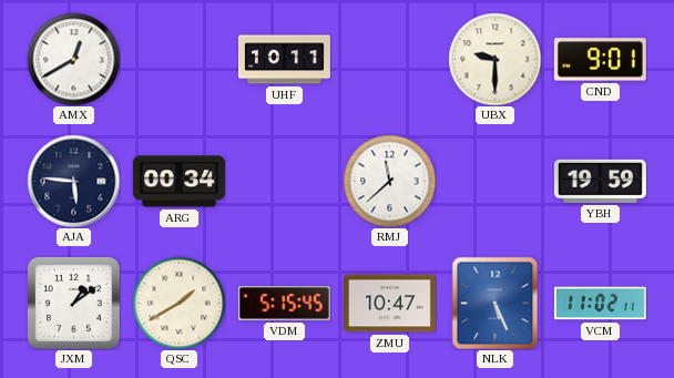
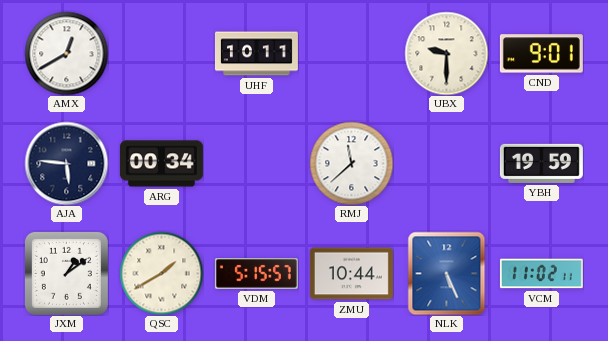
VDM: 5:15:45 -> 5:15:57 (256, 274)
ZMU: 10:47 -> 10:44 (351, 274)
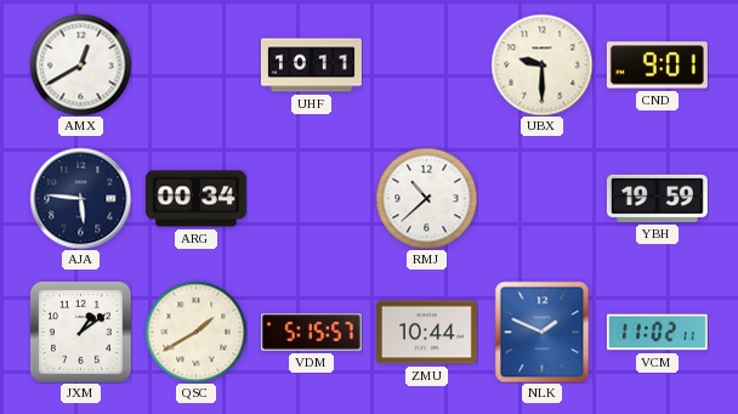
RMJ: 11:38 -> 10:38 (426, 198)
NLK: 5:26 -> 1:49 (543, 331)
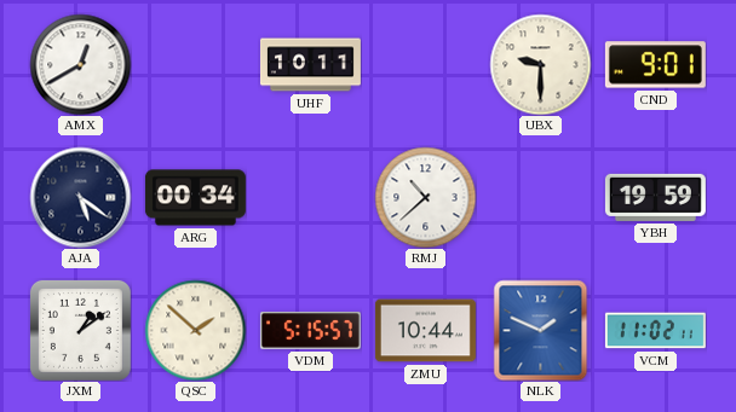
AJA: 5:46 -> 5:21 (80, 197)
QSC: 1:40 -> 1:52 (195, 330)
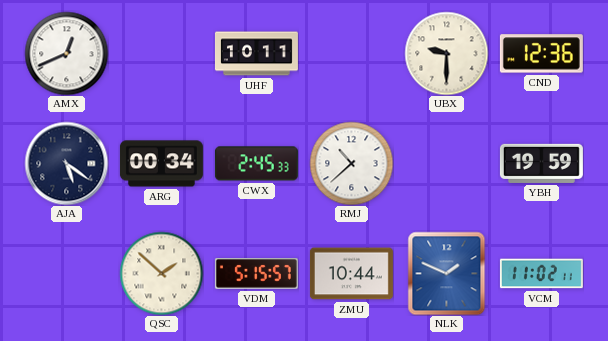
AMX: 12:40 -> 12:41 (66, 53)
CND: 9:01 -> 12:36 (541, 54)
CWX: none -> 2:45 (256, 164)
JXM: 1:09 -> none (80, 330)
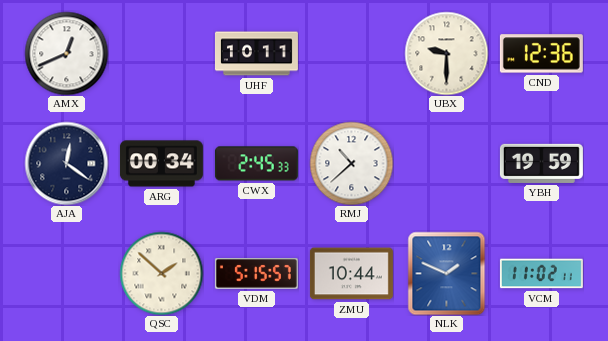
AJA: 5:21 -> 12:21 (66, 163)
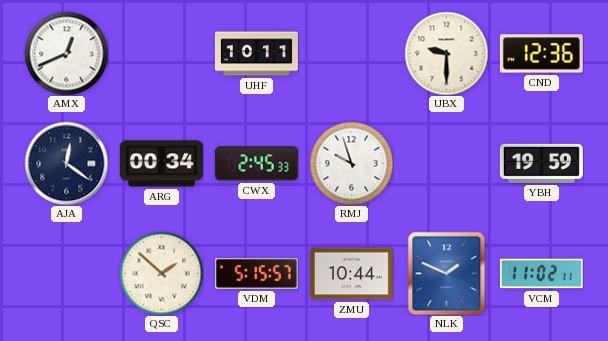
RMJ: 10:38 -> 9:57 (351, 163)
